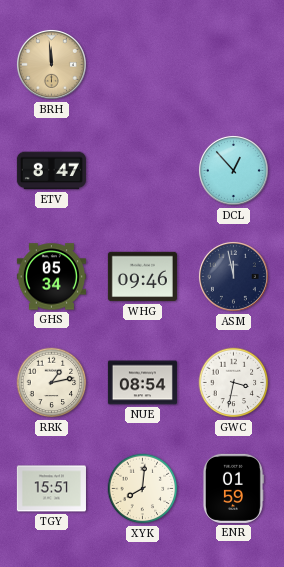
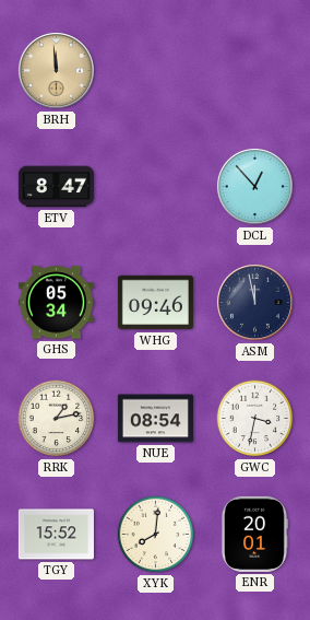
TGY: 15:51 -> 15:52 (56, 535)
ENR: 01:59 -> 20:01 (254, 534)
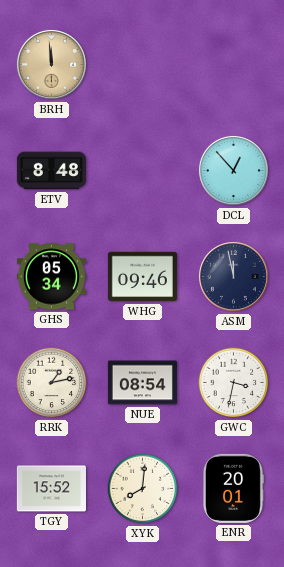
ETV: 8:47 -> 8:48 (51, 171)
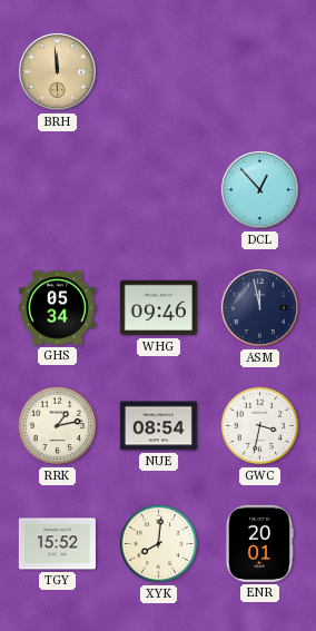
ETV: 8:48 -> none (51, 171)
